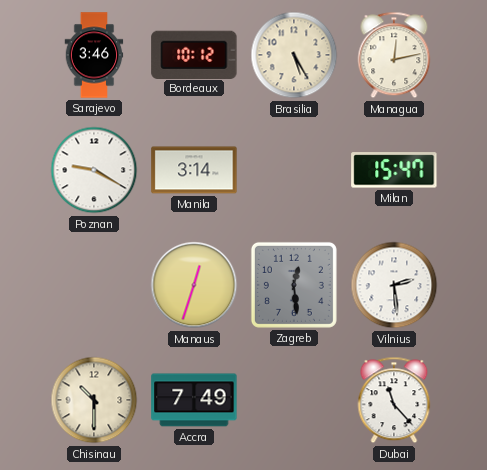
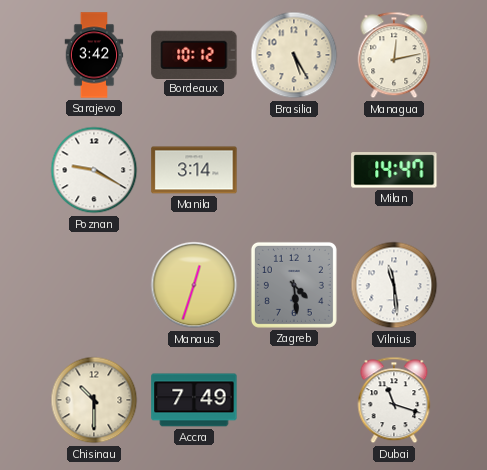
Sarajevo: 3:46 -> 3:42 (94, 55)
Milan: 15:47 -> 14:47 (394, 170)
Zagreb: 12:29 -> 4:29 (294, 285)
Vilnius: 2:29 -> 11:29 (394, 285)
Dubai: 11:23 -> 11:18 (394, 400)
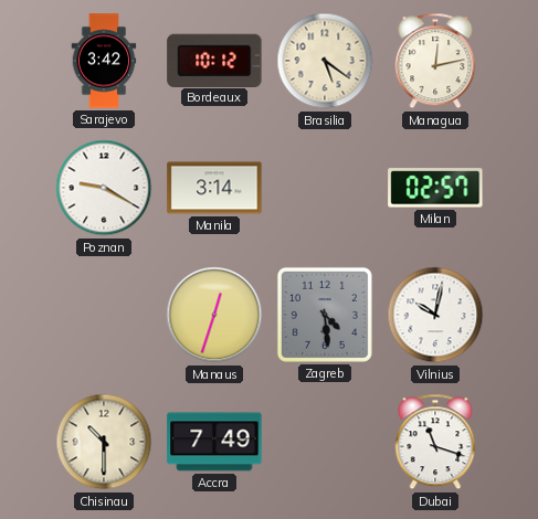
Brasilia: 5:25 -> 5:21 (325, 61)
Milan: 14:47 -> 02:57 (435, 188)
Vilnius: 11:29 -> 10:02 (435, 315)
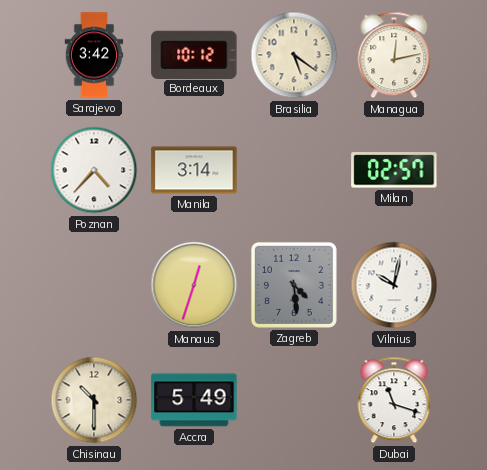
Poznan: 9:20 -> 4:37 (94, 170)
Accra: 7:49 -> 5:49 (194, 400)
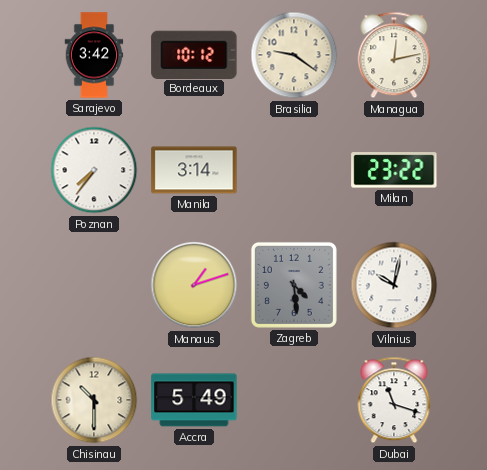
Brasilia: 5:21 -> 9:21 (294, 55)
Poznan: 4:37 -> 7:36 (94, 170)
Milan: 02:57 -> 23:22 (394, 170)
Manaus: 12:33 -> 1:12 (194, 285)
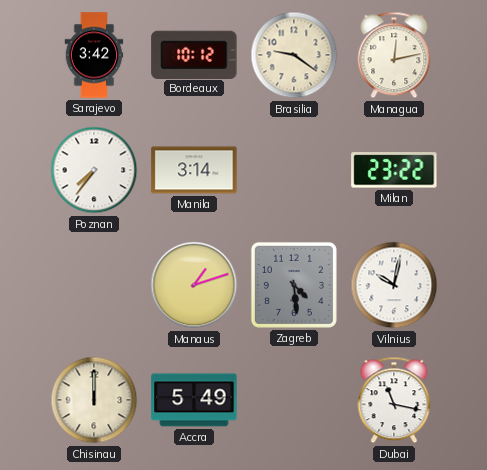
Chisinau: 10:30 -> 12:00 (94, 400)
Dubai: 11:18 -> 11:17 (394, 400)
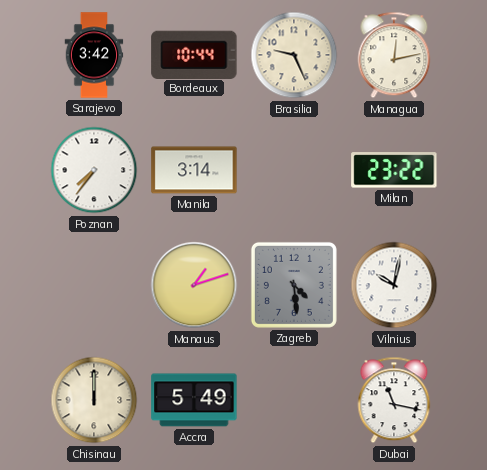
Bordeaux: 10:12 -> 10:44 (194, 54)
Brasilia: 9:21 -> 9:26 (294, 55)
